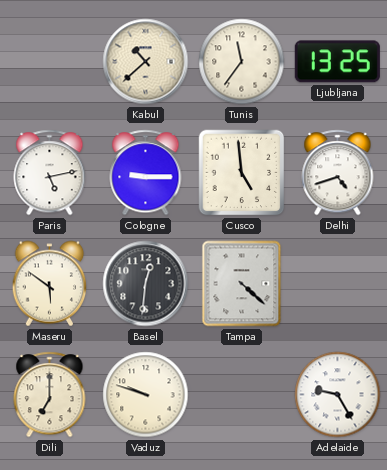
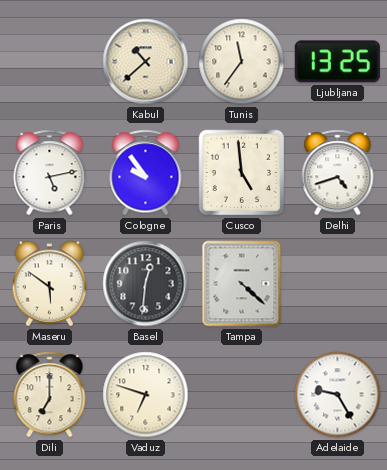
Cologne: 9:15 -> 9:54 (146, 173)
Vaduz: 9:48 -> 6:48 (146, 395)
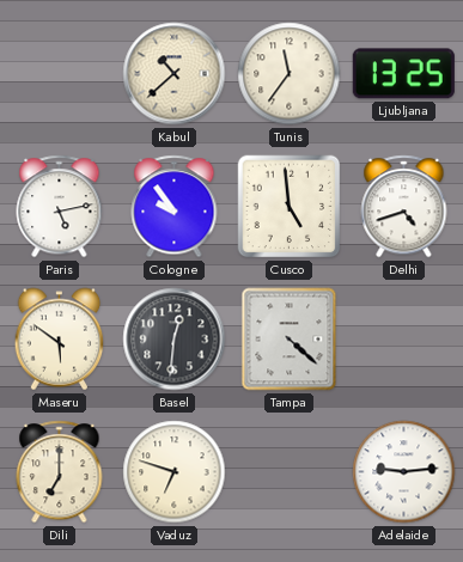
Adelaide: 9:25 -> 9:14 (404, 472)
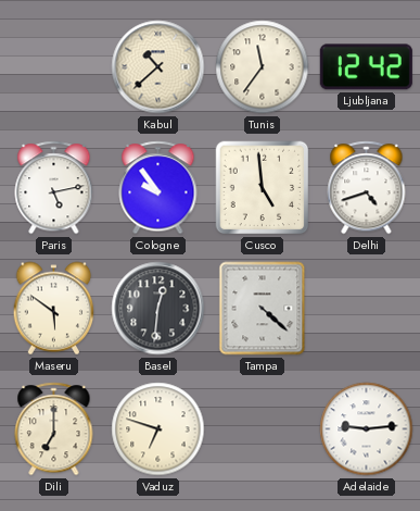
Ljubljana: 13:25 -> 12:42 (366, 67)
